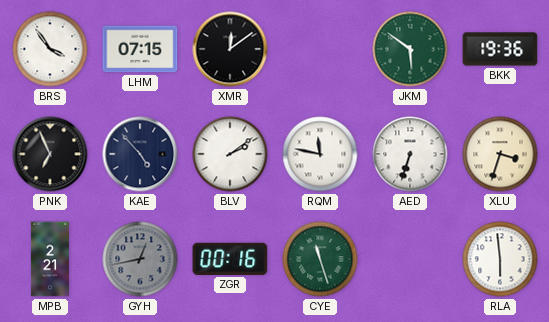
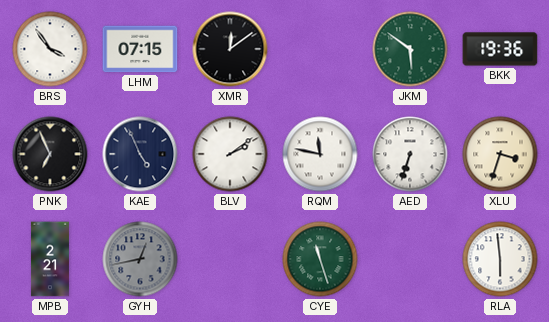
KAE: 4:53 -> 4:56 (140, 154)
ZGR: 00:16 -> none (230, 259)
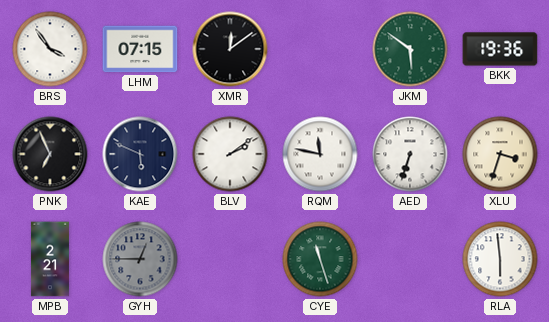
KAE: 4:56 -> 5:49 (140, 154)
GYH: 12:43 -> 12:45 (140, 259)
